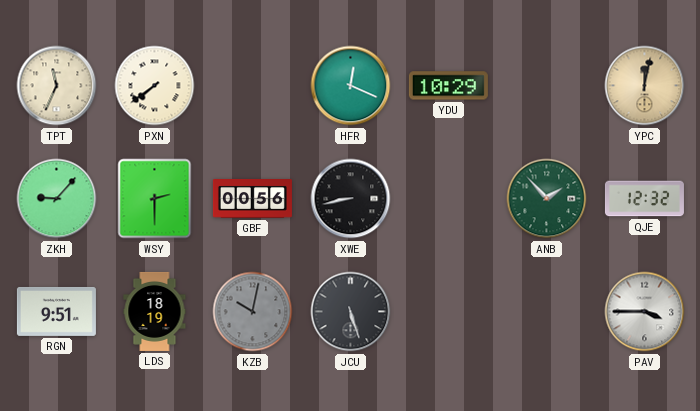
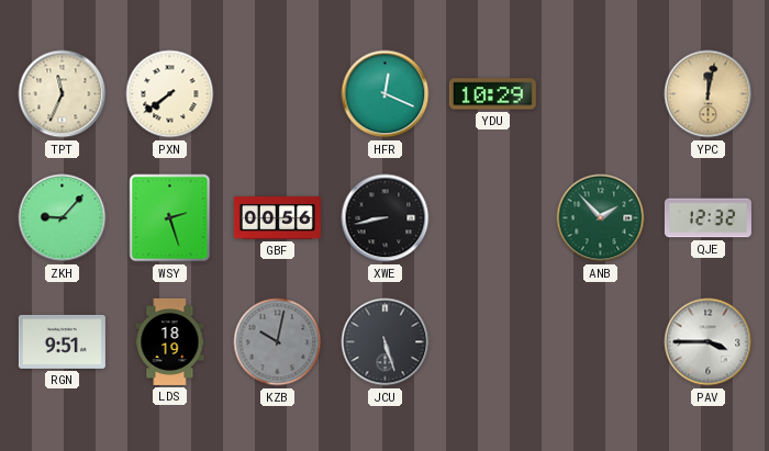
WSY: 2:30 -> 2:27 (170, 218)
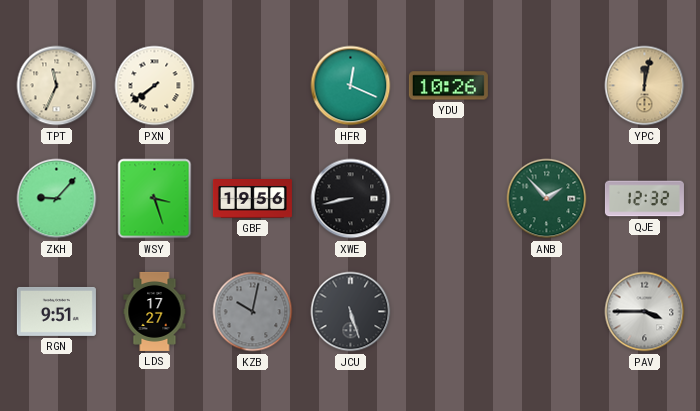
YDU: 10:29 -> 10:26 (448, 86)
WSY: 2:27 -> 3:27 (155, 199)
GBF: 00:56 -> 19:56 (252, 199)
LDS: 18:19 -> 17:27 (155, 311)
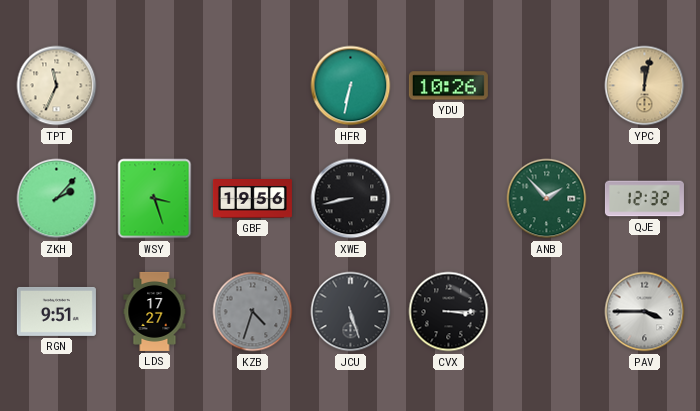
PXN: 7:39 -> none (155, 86)
HFR: 12:19 -> 6:32 (351, 86)
ZKH: 9:07 -> 2:07 (57, 199)
KZB: 10:02 -> 4:33 (253, 312)
CVX: none -> 3:15 (449, 312)
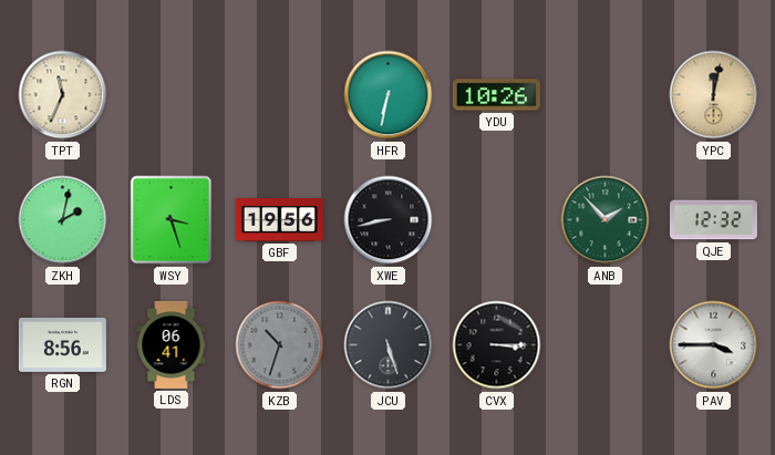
ZKH: 2:07 -> 2:02 (63, 220)
RGN: 9:51 -> 8:56 (62, 344)
LDS: 17:27 -> 06:41 (172, 344)
KZB: 4:33 -> 10:33 (280, 345)
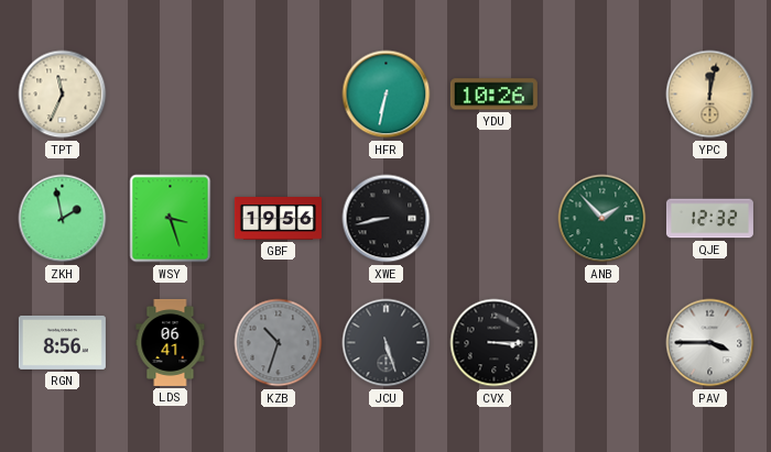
ZKH: 2:02 -> 1:58 (63, 219)
